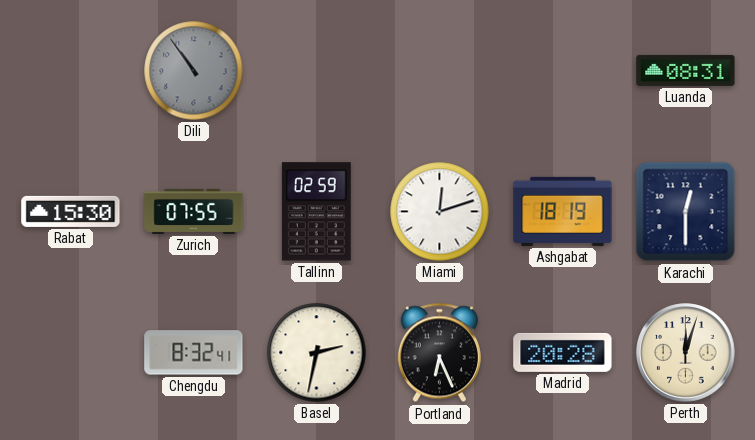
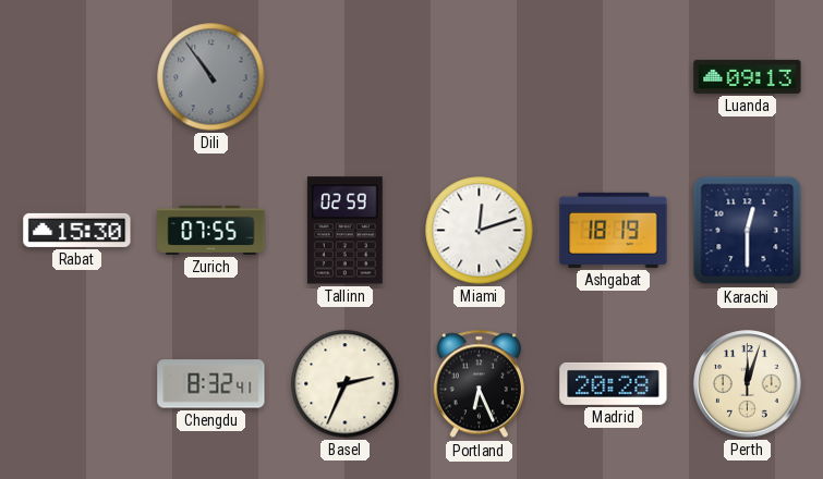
Luanda: 08:31 -> 09:13 (748, 76)
Basel: 2:32 -> 2:34 (346, 384)
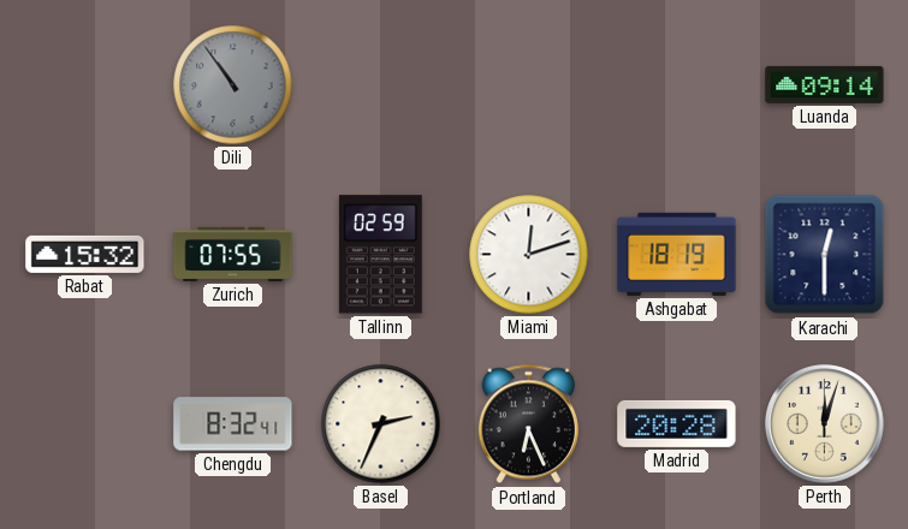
Luanda: 09:13 -> 09:14 (825, 84)
Rabat: 15:30 -> 15:32 (85, 254)
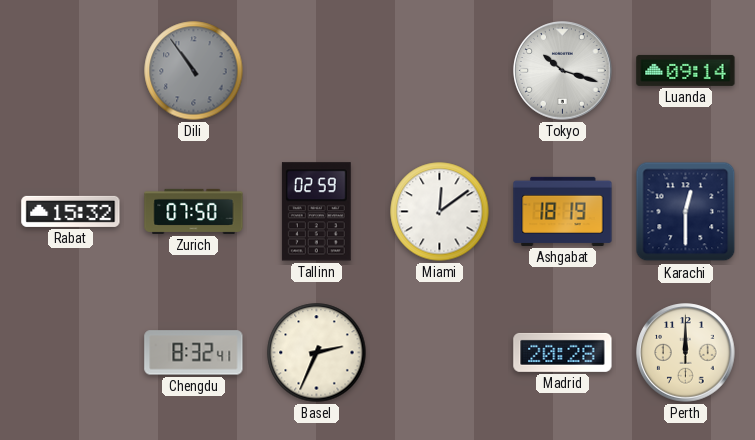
Tokyo: none -> 10:18 (563, 71)
Zurich: 07:55 -> 07:50 (194, 211)
Miami: 12:12 -> 12:09 (440, 212)
Portland: 6:26 -> none (528, 424)
Perth: 12:03 -> 12:00 (686, 353)
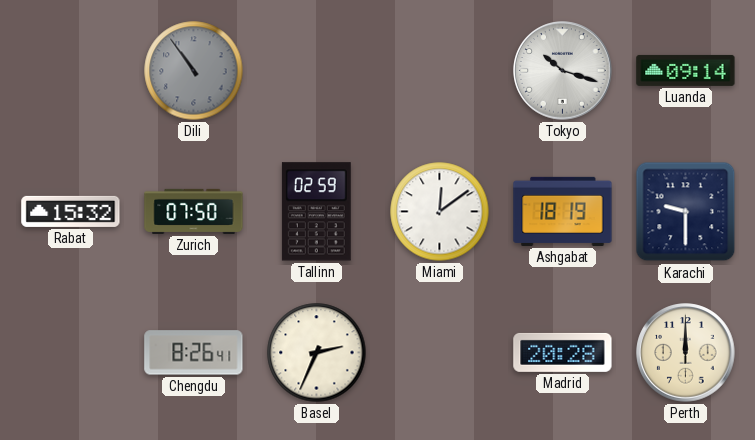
Karachi: 12:30 -> 9:30 (686, 212)
Chengdu: 8:32 -> 8:26 (194, 353)
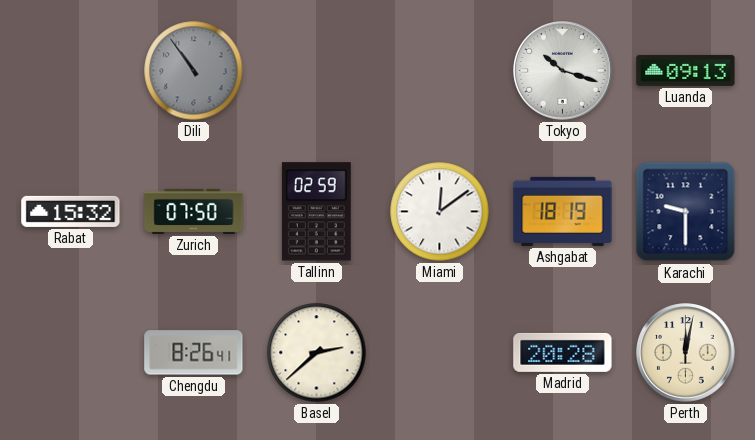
Luanda: 09:14 -> 09:13 (686, 70)
Basel: 2:34 -> 2:38 (317, 353)
Perth: 12:00 -> 12:02 (686, 353)
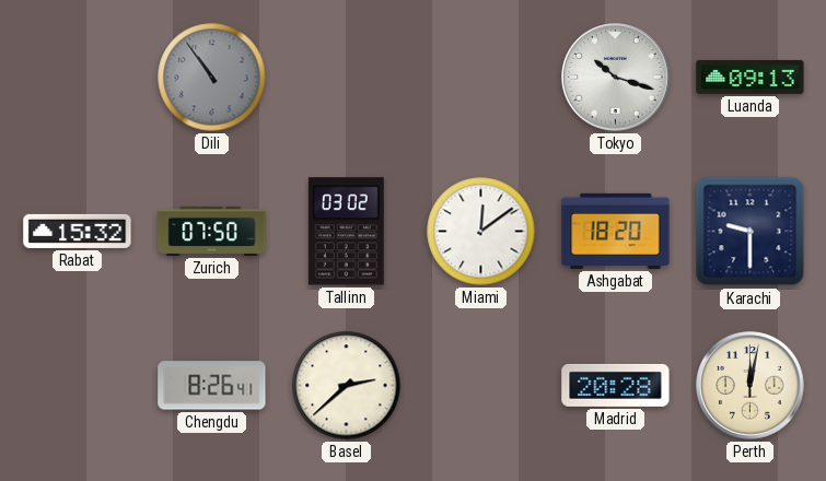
Tallinn: 02:59 -> 03:02 (346, 232)
Ashgabat: 18:19 -> 18:20 (616, 231)
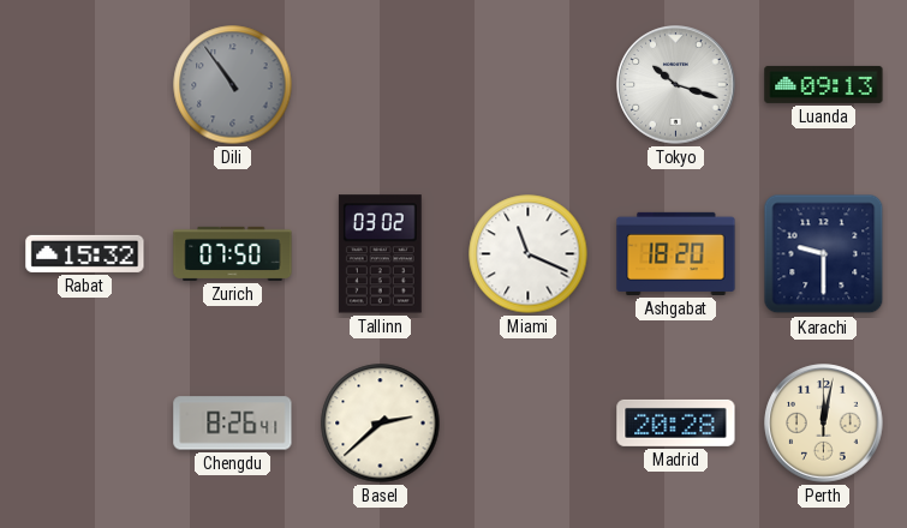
Miami: 12:09 -> 11:19 (529, 254)
